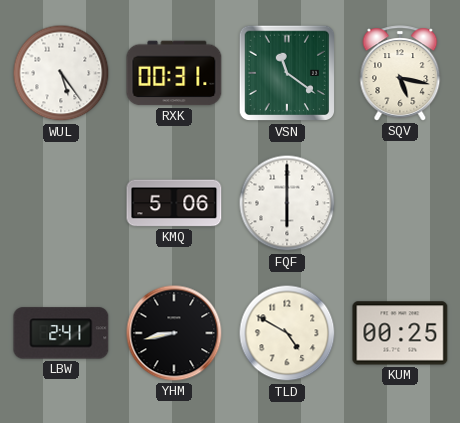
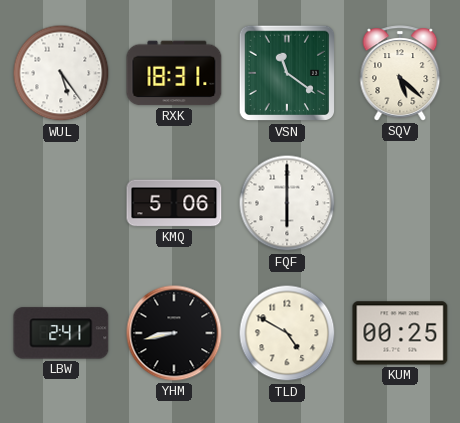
RXK: 00:31 -> 18:31 (174, 73)
SQV: 5:17 -> 5:22 (400, 73)
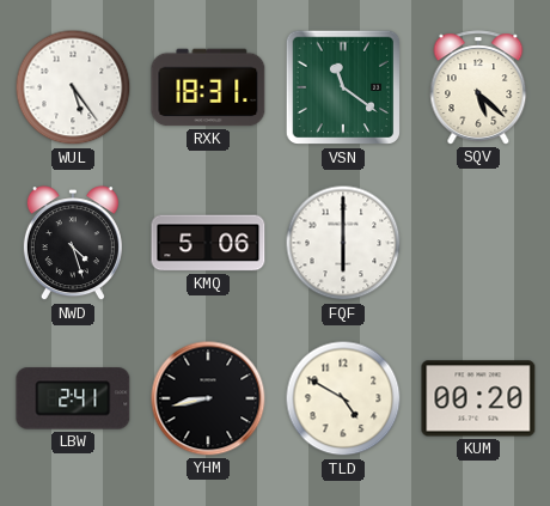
NWD: none -> 4:27 (73, 244)
KUM: 00:25 -> 00:20 (478, 398)
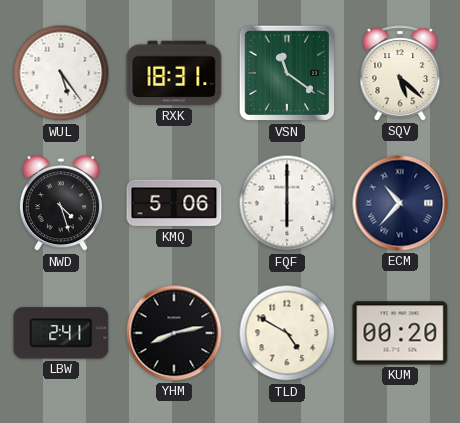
ECM: none -> 10:37 (400, 203)
YHM: 8:43 -> 8:13 (174, 333)
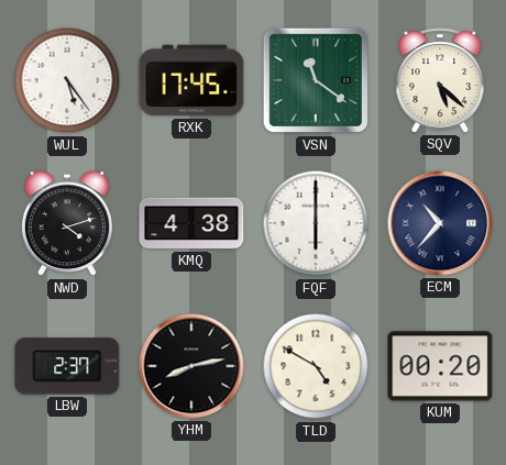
RXK: 18:31 -> 17:45 (191, 80)
NWD: 4:27 -> 4:12 (67, 224)
KMQ: 5:06 -> 4:38 (191, 223)
LBW: 2:41 -> 2:37 (67, 366)
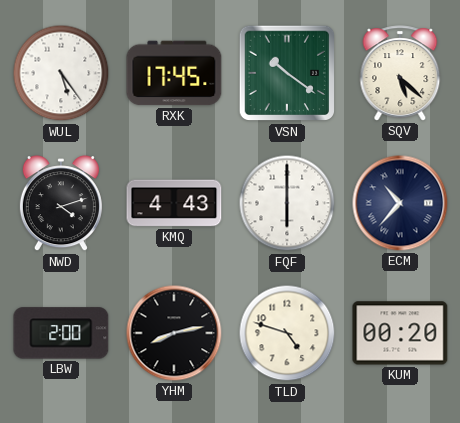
VSN: 11:21 -> 10:21 (287, 73)
KMQ: 4:38 -> 4:43 (174, 203)
LBW: 2:37 -> 2:00 (61, 333)
TLD: 4:50 -> 4:48 (287, 333)
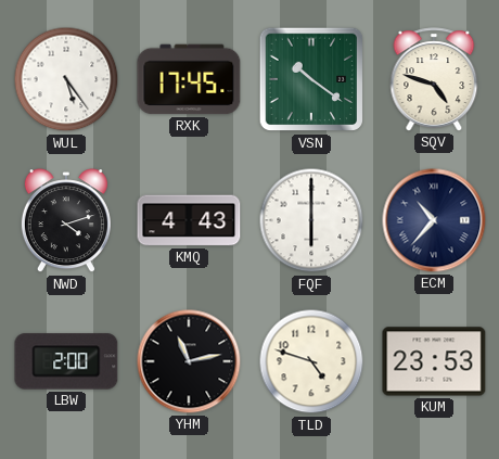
SQV: 5:22 -> 4:48 (434, 79)
YHM: 8:13 -> 11:13 (189, 361)
KUM: 00:20 -> 23:53 (434, 361)
